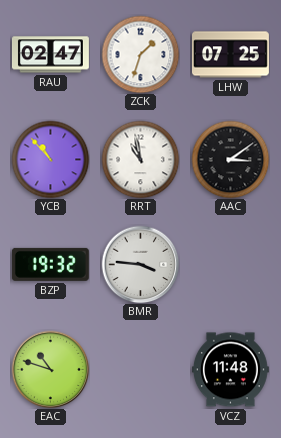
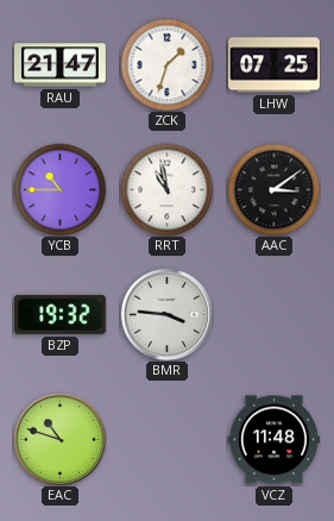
RAU: 02:47 -> 21:47 (61, 65)
YCB: 10:53 -> 10:45 (59, 189)
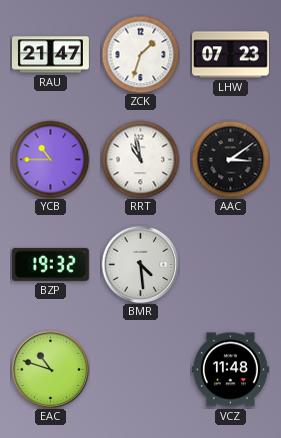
LHW: 07:25 -> 07:23 (231, 55)
BMR: 3:46 -> 4:29 (140, 264)
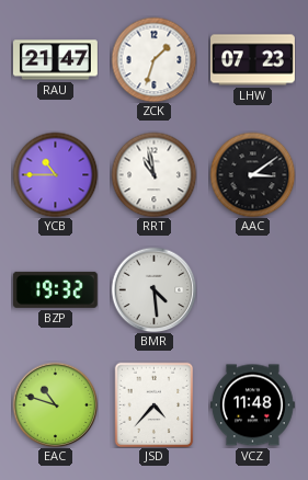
JSD: none -> 4:37 (155, 404)
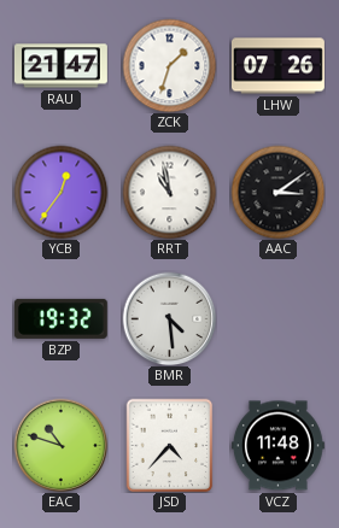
LHW: 07:23 -> 07:26 (279, 66)
YCB: 10:45 -> 12:36 (60, 192)
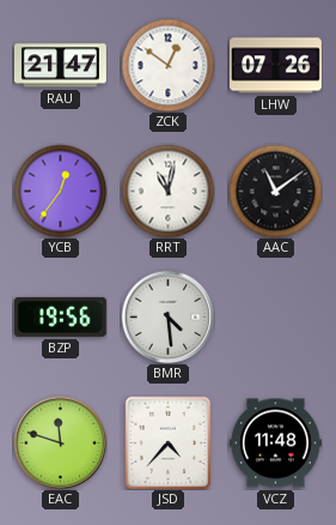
ZCK: 1:33 -> 12:51 (167, 65)
RRT: 10:58 -> 11:02 (167, 191)
AAC: 3:09 -> 11:09 (275, 191)
BZP: 19:32 -> 19:56 (60, 316)
EAC: 10:48 -> 11:48 (60, 442)
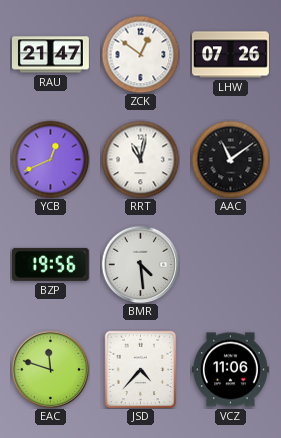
YCB: 12:36 -> 12:41 (50, 159)
VCZ: 11:48 -> 11:06 (230, 370)
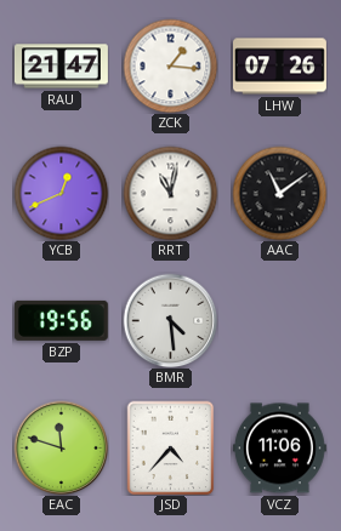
ZCK: 12:51 -> 1:16 (170, 65)
